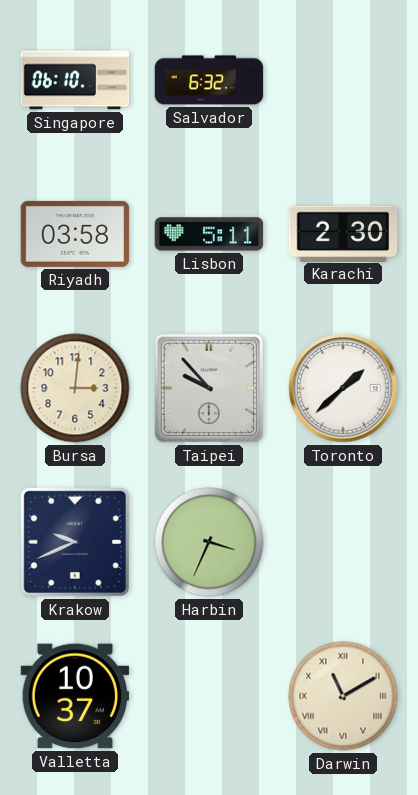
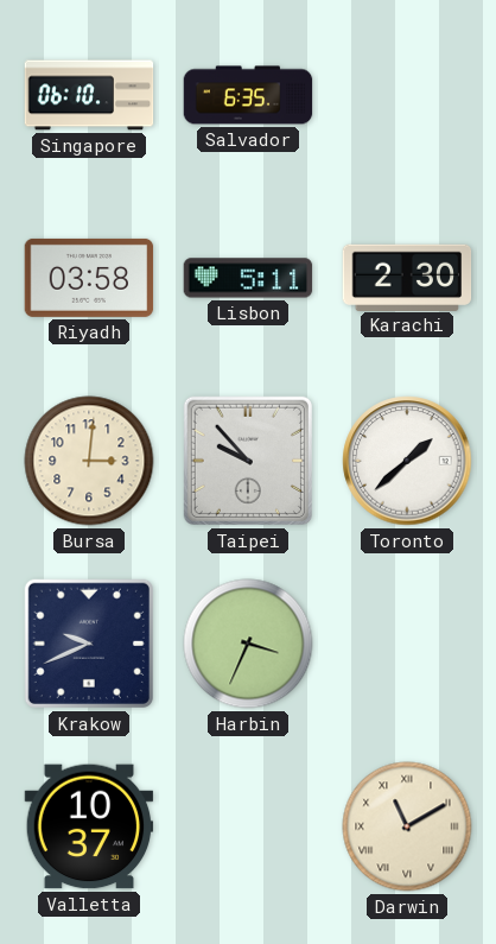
Salvador: 6:32 -> 6:35 (248, 95)
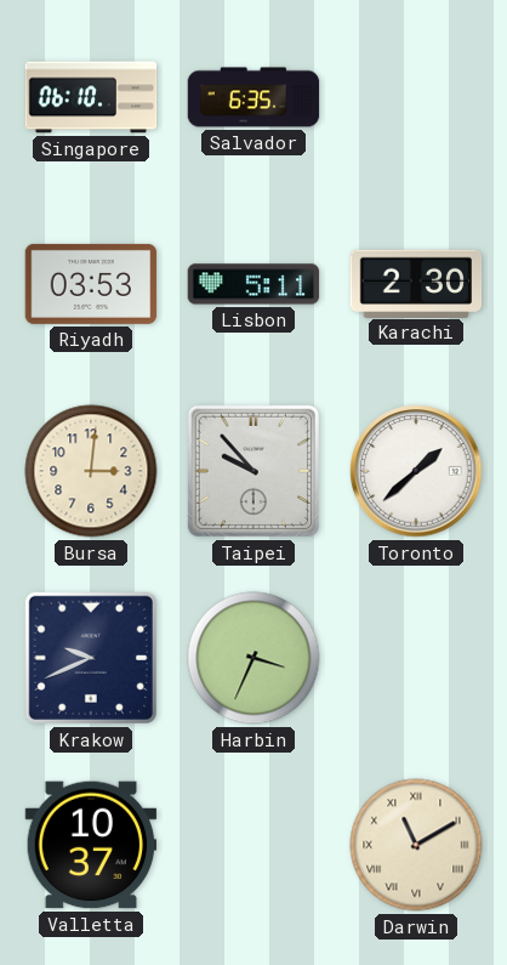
Riyadh: 03:58 -> 03:53 (91, 284)
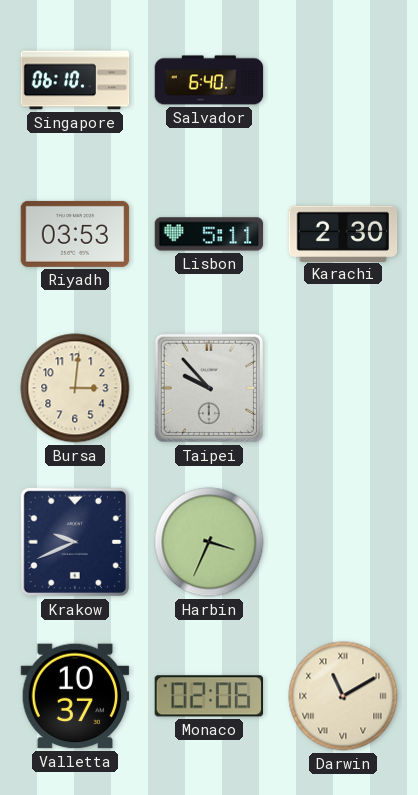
Salvador: 6:35 -> 6:40 (209, 80)
Toronto: 1:38 -> none (416, 471)
Monaco: none -> 02:06 (208, 696)
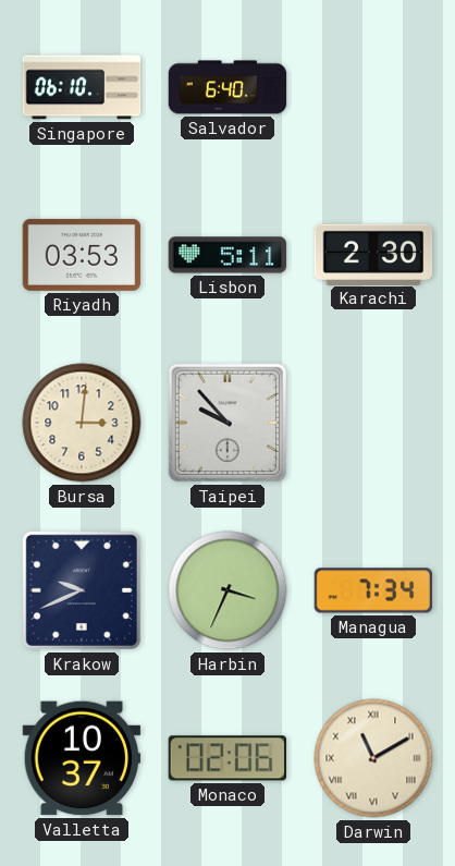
Managua: none -> 7:34 (373, 590)
